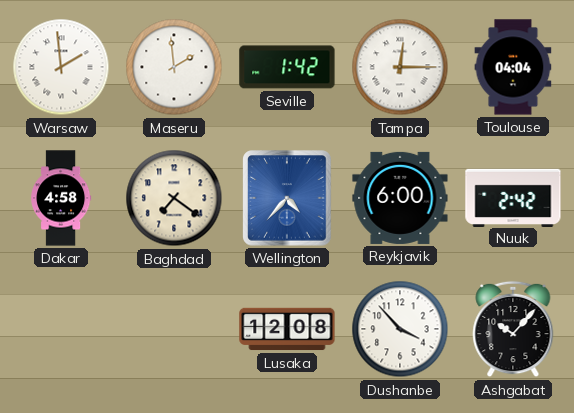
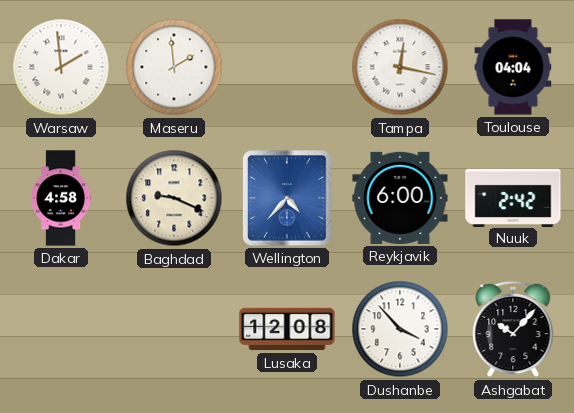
Seville: 1:42 -> none (287, 67)
Tampa: 12:15 -> 12:17 (400, 67)
Baghdad: 7:21 -> 9:19 (174, 198)
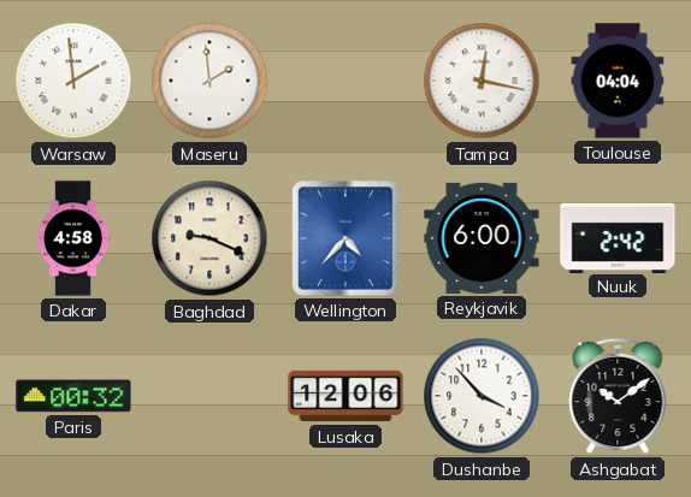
Paris: none -> 00:32 (73, 396)
Lusaka: 12:08 -> 12:06 (345, 396)
Ashgabat: 10:07 -> 10:09 (618, 396)
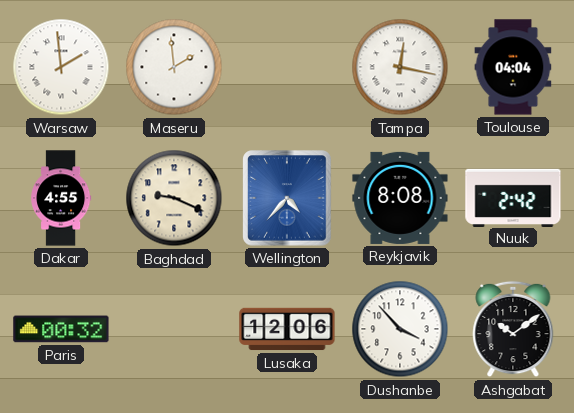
Dakar: 4:58 -> 4:55 (61, 198)
Reykjavik: 6:00 -> 8:08 (400, 198)
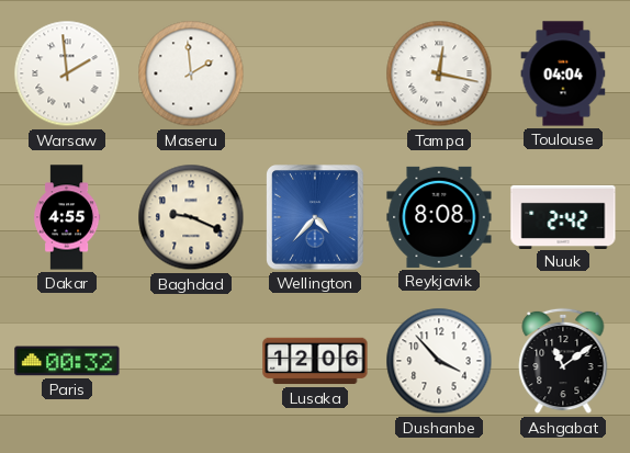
Ashgabat: 10:09 -> 11:09 (563, 361)
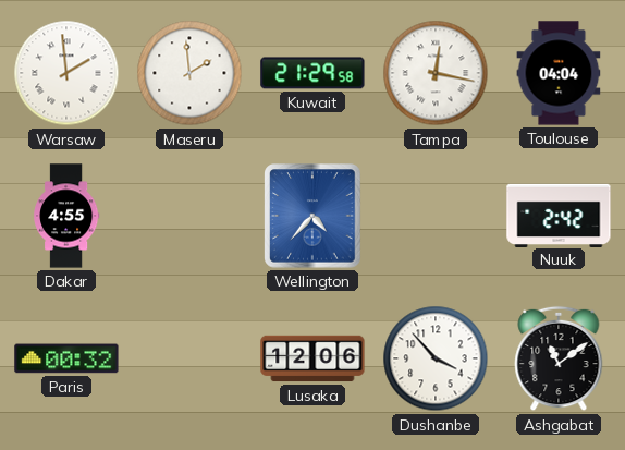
Kuwait: none -> 21:29 (312, 73)
Baghdad: 9:19 -> none (191, 217)
Reykjavik: 8:08 -> none (439, 217)
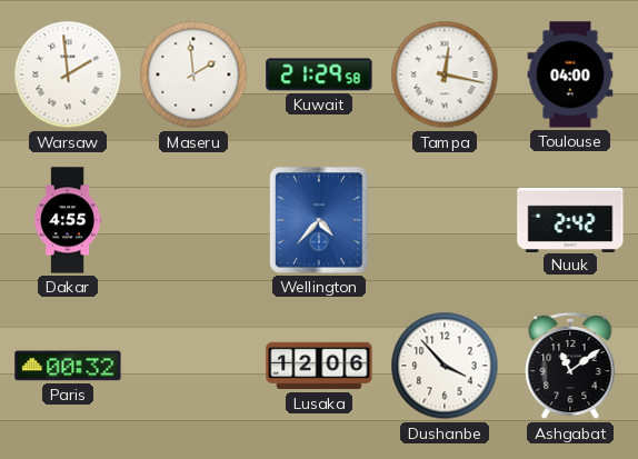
Toulouse: 04:04 -> 04:00 (570, 74)
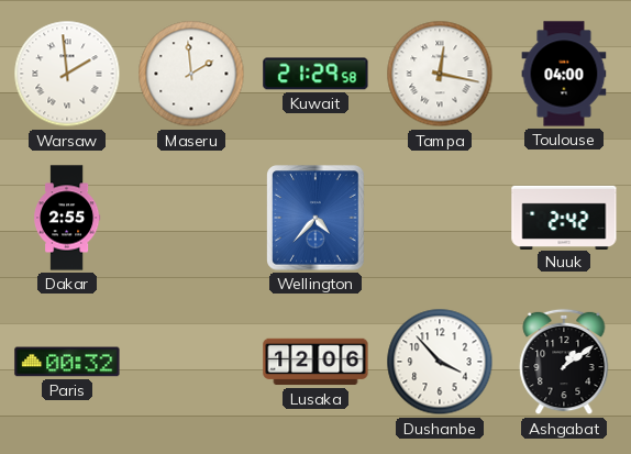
Dakar: 4:55 -> 2:55 (67, 218)
Ashgabat: 11:09 -> 1:09 (564, 362)
